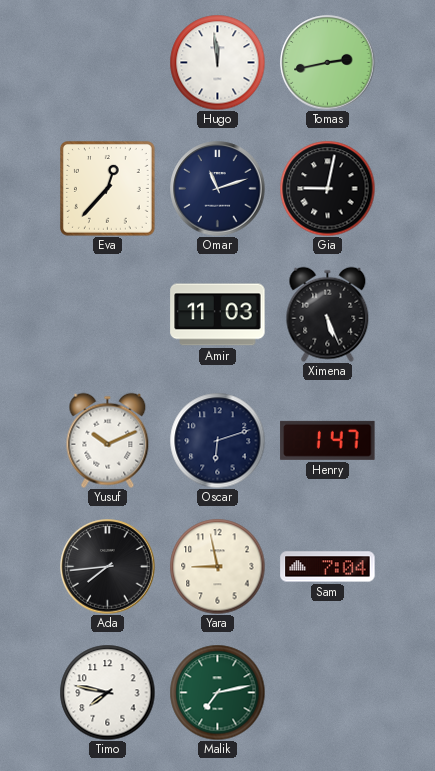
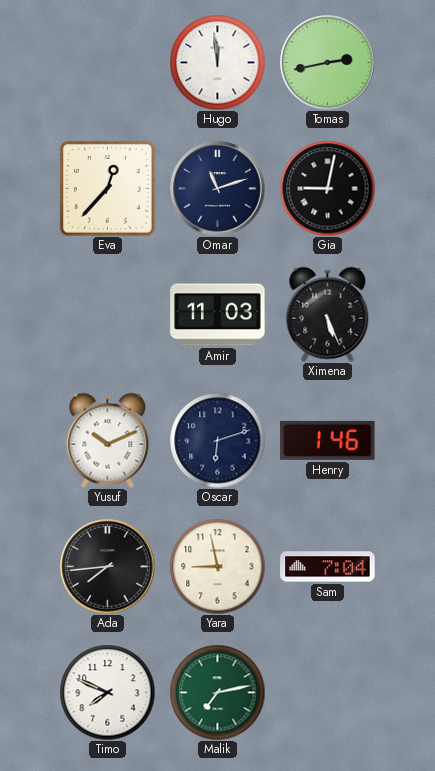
Henry: 1:47 -> 1:46 (328, 440)
Timo: 7:47 -> 7:49 (107, 692)
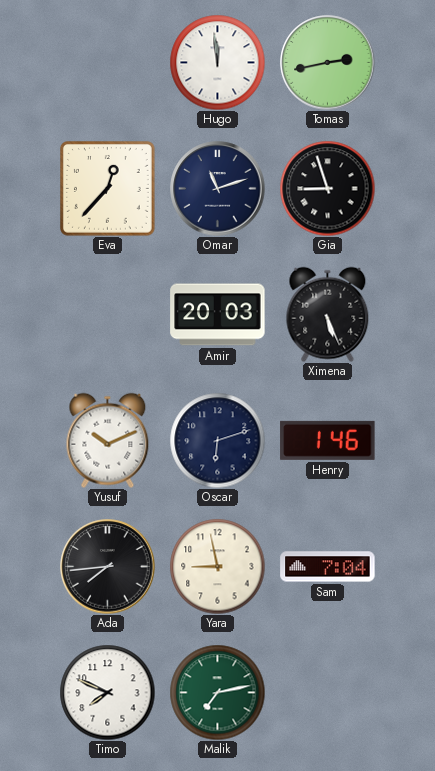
Gia: 9:02 -> 8:57 (327, 188)
Amir: 11:03 -> 20:03 (218, 315)
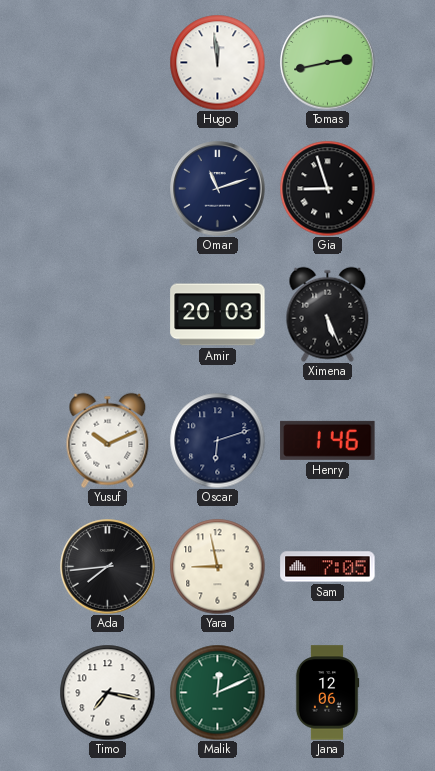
Eva: 12:37 -> none (108, 189)
Sam: 7:04 -> 7:05 (328, 567)
Timo: 7:49 -> 7:17 (107, 692)
Malik: 7:13 -> 12:11 (217, 692)
Jana: none -> 12:06 (327, 693)
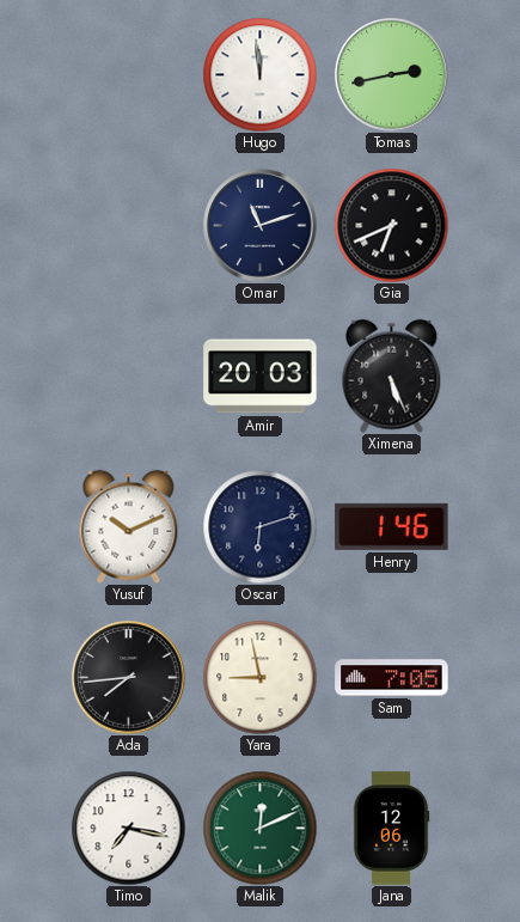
Gia: 8:57 -> 6:41 (391, 225)
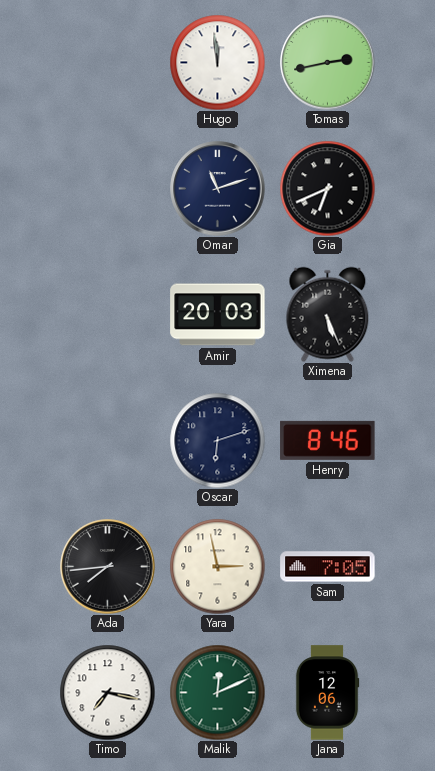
Yusuf: 10:11 -> none (129, 526)
Henry: 1:46 -> 8:46 (328, 440)
Yara: 8:58 -> 2:58 (217, 566)
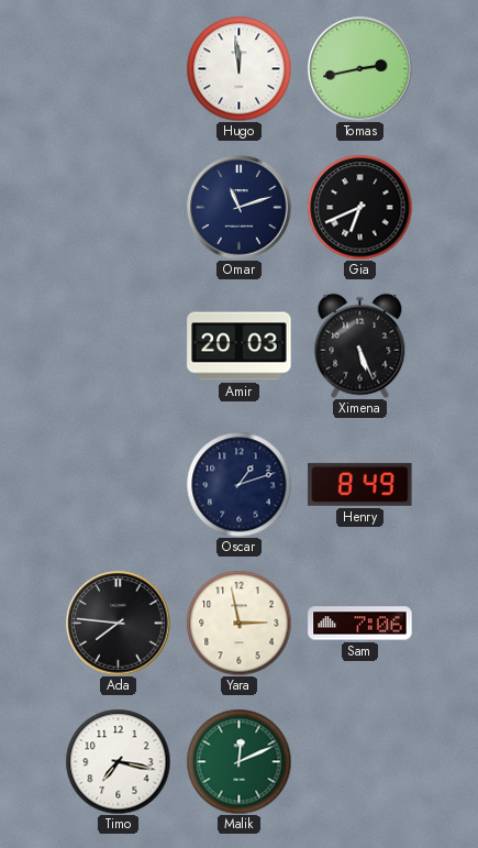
Oscar: 6:12 -> 1:12 (238, 484)
Henry: 8:46 -> 8:49 (360, 484)
Ada: 7:44 -> 7:46 (119, 624)
Sam: 7:05 -> 7:06 (360, 624)
Jana: 12:06 -> none (327, 693)
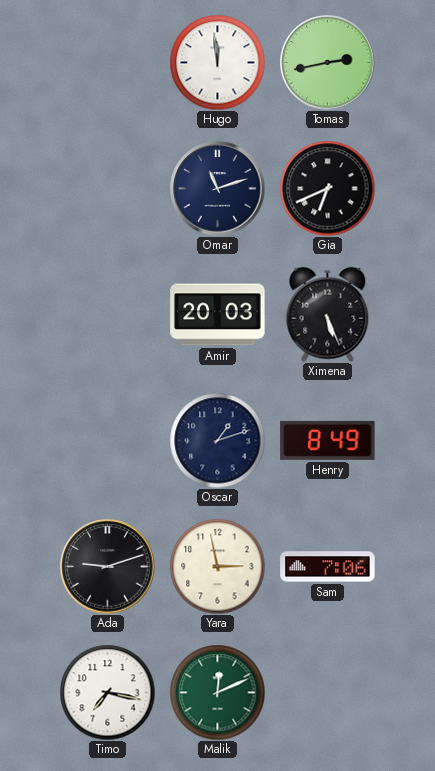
Ada: 7:46 -> 9:12 (108, 567)
